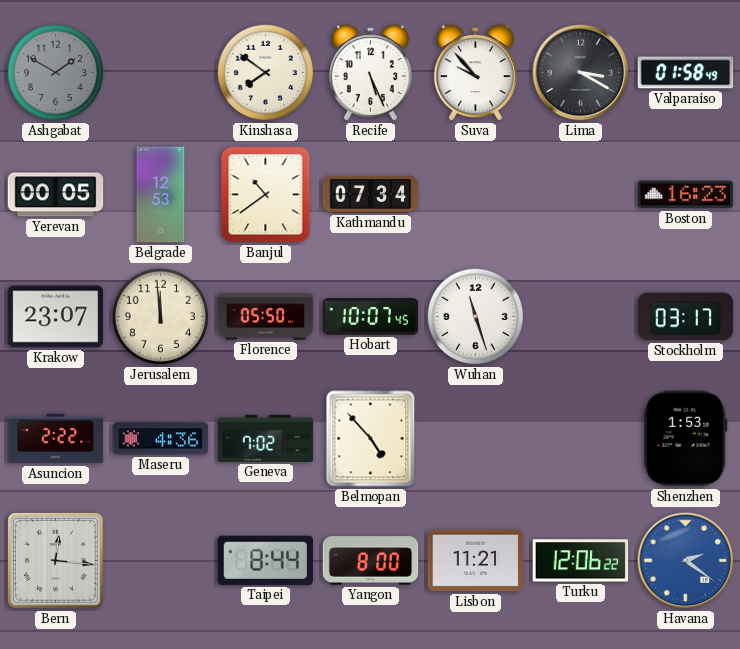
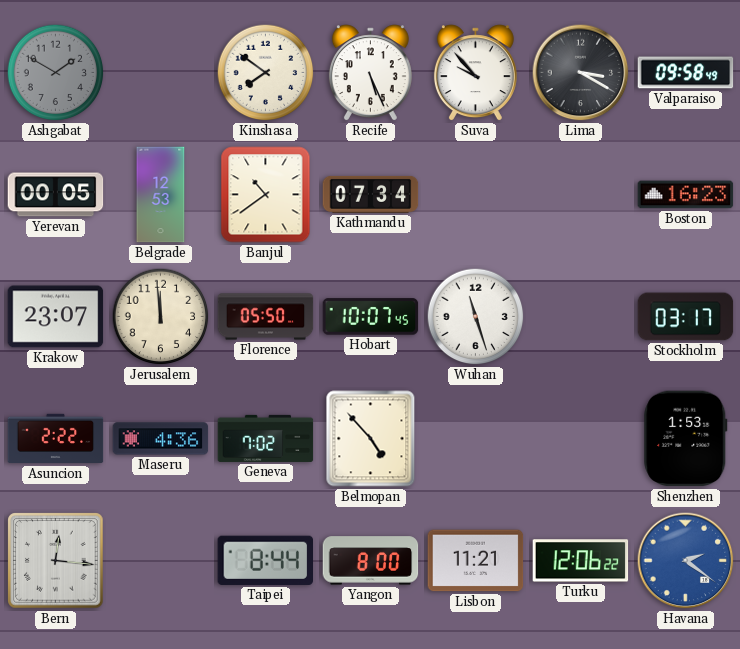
Valparaiso: 01:58 -> 09:58 (686, 73)
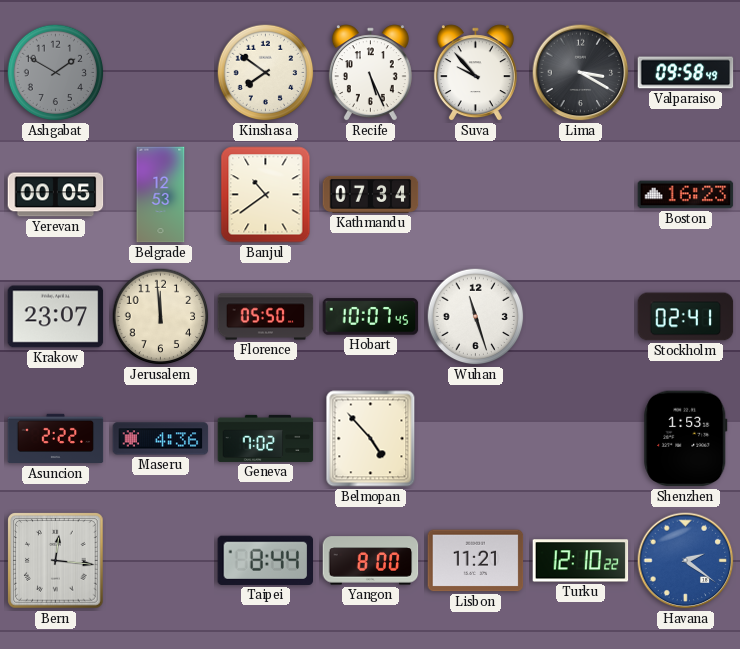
Stockholm: 03:17 -> 02:41 (686, 317)
Turku: 12:06 -> 12:10 (581, 561)
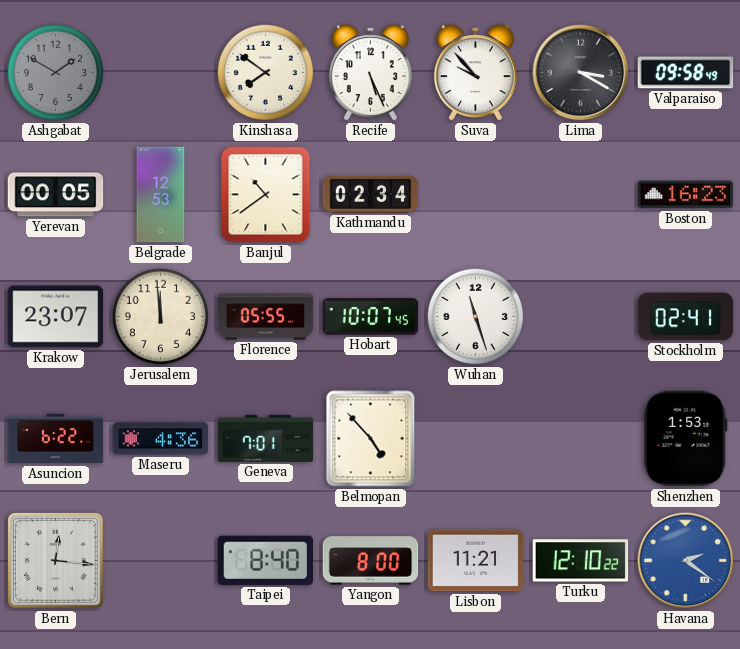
Kathmandu: 07:34 -> 02:34 (371, 194)
Florence: 05:50 -> 05:55 (266, 317)
Asuncion: 2:22 -> 6:22 (56, 439)
Geneva: 7:02 -> 7:01 (266, 438)
Taipei: 8:44 -> 8:40 (266, 560)
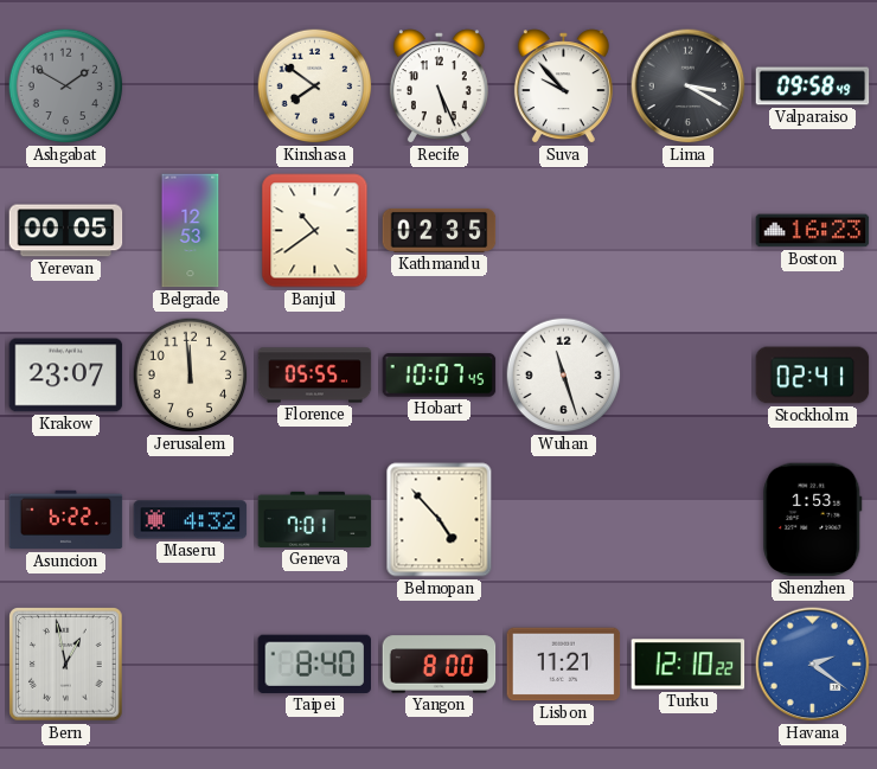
Kathmandu: 02:34 -> 02:35 (440, 230)
Maseru: 4:36 -> 4:32 (191, 520)
Bern: 12:16 -> 12:58 (66, 665)
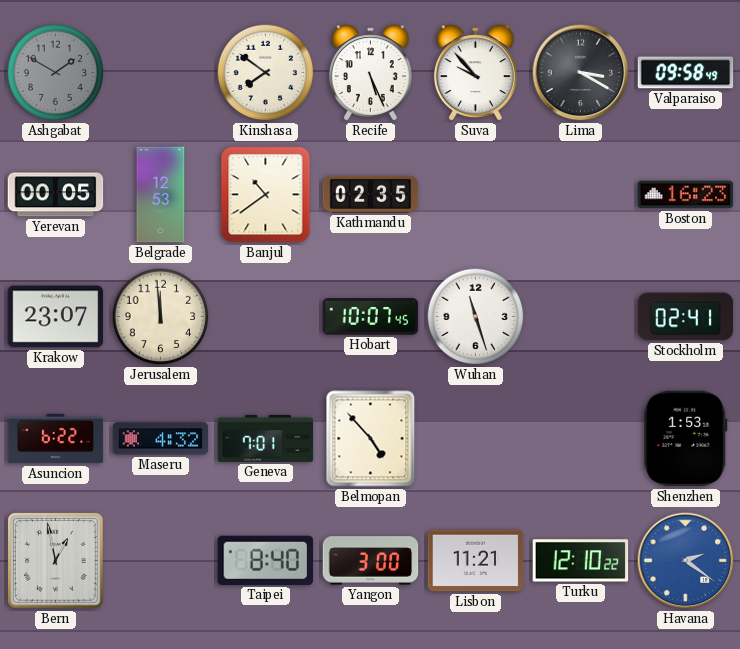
Florence: 05:55 -> none (315, 376)
Yangon: 8:00 -> 3:00 (371, 561)
